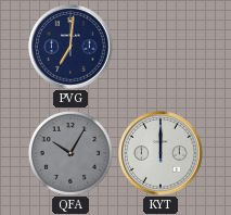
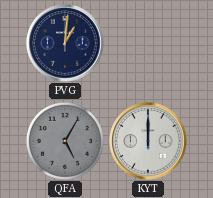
PVG: 7:01 -> 1:01 (65, 43)
QFA: 10:05 -> 5:05 (65, 141)
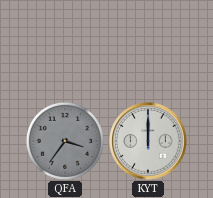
PVG: 1:01 -> none (65, 43)
QFA: 5:05 -> 3:36 (65, 141)
